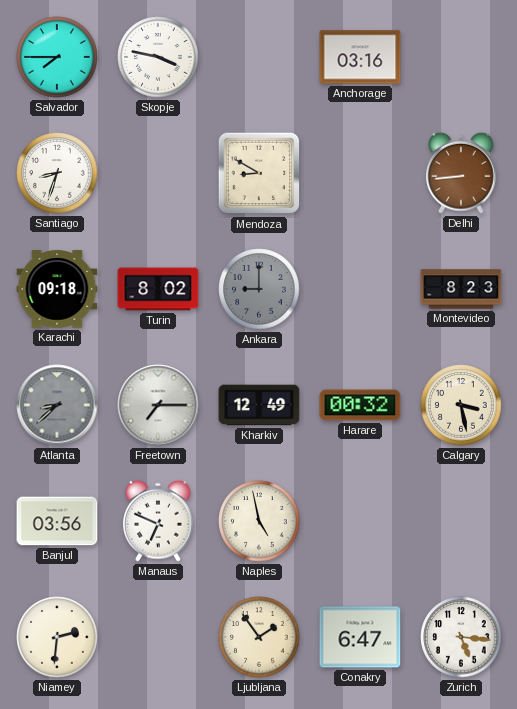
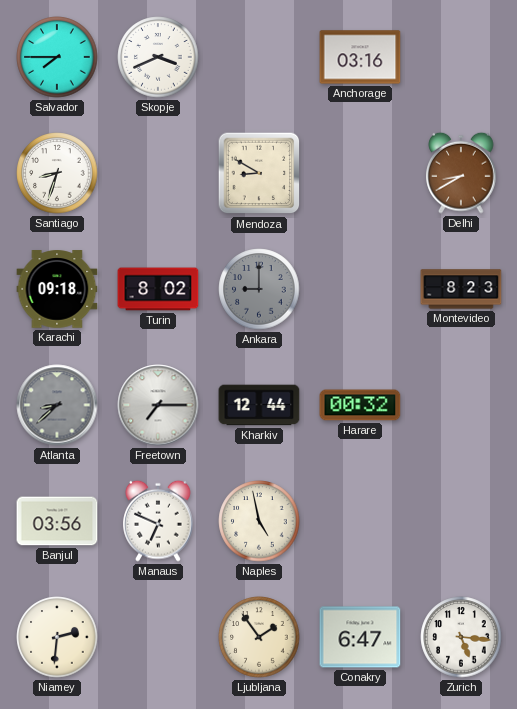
Skopje: 3:47 -> 3:41 (158, 57)
Delhi: 8:44 -> 8:40 (461, 173)
Kharkiv: 12:49 -> 12:44 (259, 405)
Calgary: 3:28 -> none (461, 405)
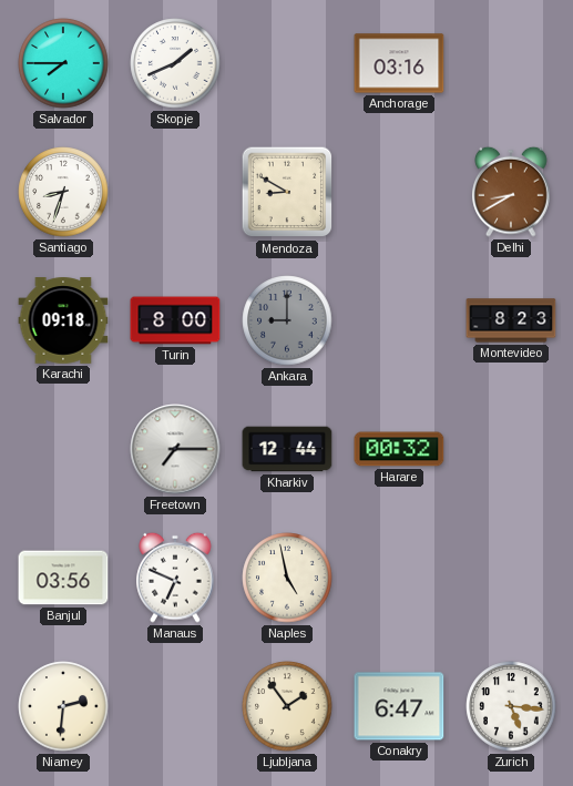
Skopje: 3:41 -> 1:41 (175, 63)
Turin: 8:02 -> 8:00 (175, 320)
Atlanta: 8:38 -> none (57, 405)
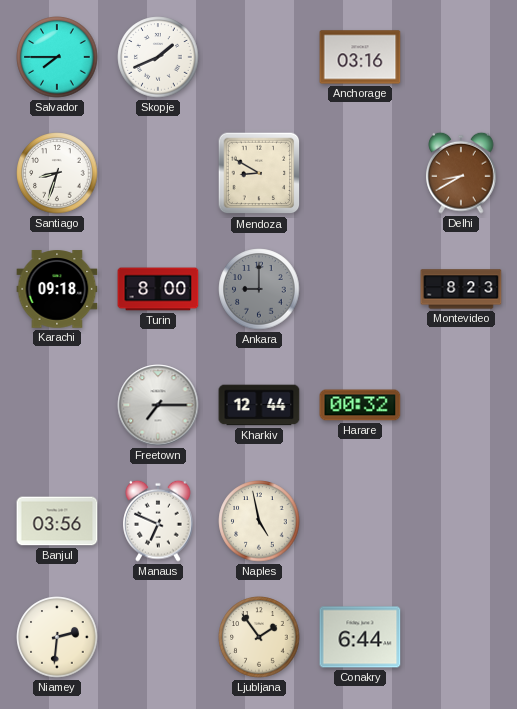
Conakry: 6:47 -> 6:44 (360, 637)
Zurich: 5:16 -> none (511, 706)
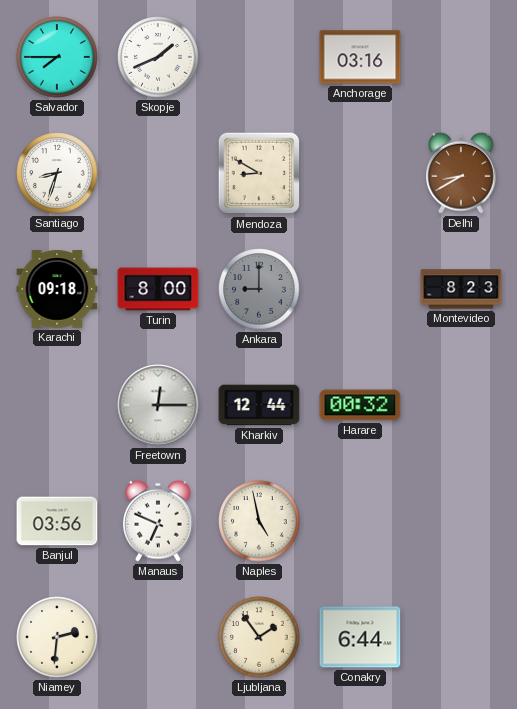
Freetown: 7:15 -> 12:15 (158, 405)
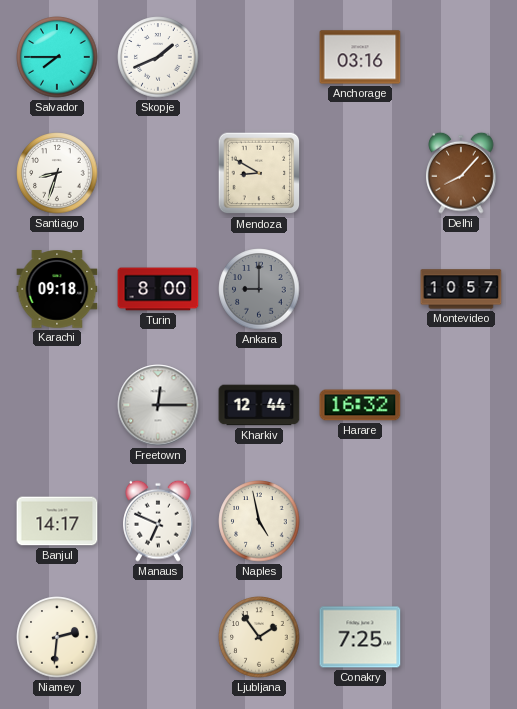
Delhi: 8:40 -> 8:07 (461, 173)
Montevideo: 8:23 -> 10:57 (461, 289)
Harare: 00:32 -> 16:32 (360, 405)
Banjul: 03:56 -> 14:17 (57, 521)
Conakry: 6:44 -> 7:25 (360, 637)
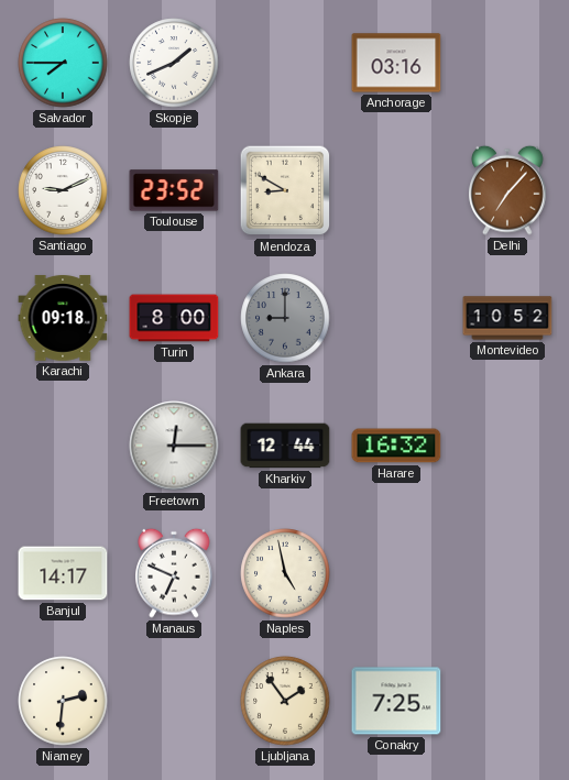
Santiago: 8:33 -> 9:11 (63, 190)
Toulouse: none -> 23:52 (174, 190)
Delhi: 8:07 -> 7:07 (507, 190)
Montevideo: 10:57 -> 10:52 (507, 318)
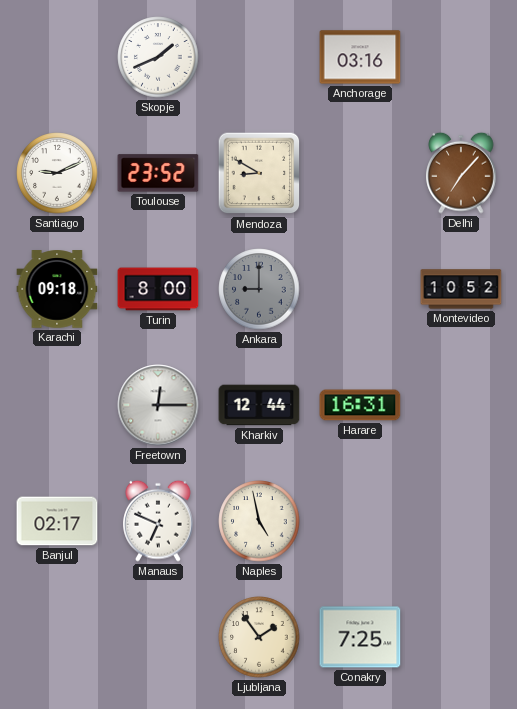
Salvador: 7:45 -> none (63, 63)
Harare: 16:32 -> 16:31 (360, 405)
Banjul: 14:17 -> 02:17 (57, 521)
Niamey: 2:31 -> none (63, 701)
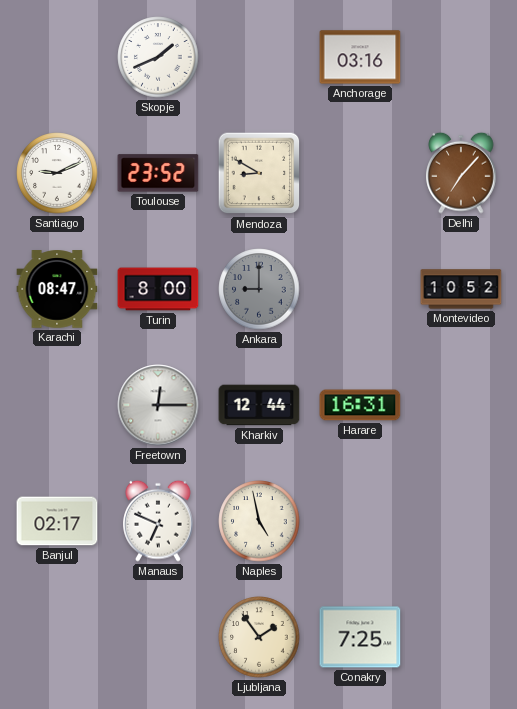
Karachi: 09:18 -> 08:47 (57, 289)
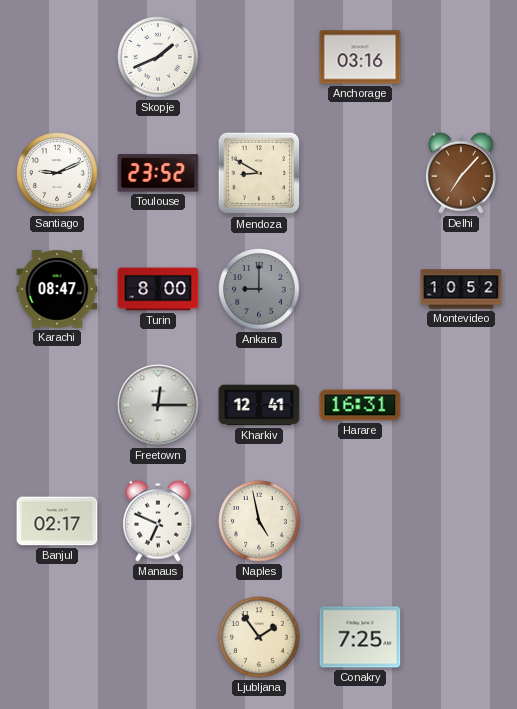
Kharkiv: 12:44 -> 12:41 (259, 405)
